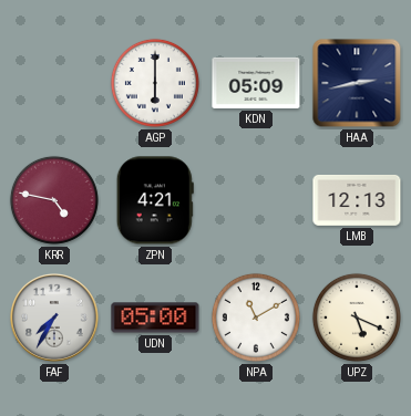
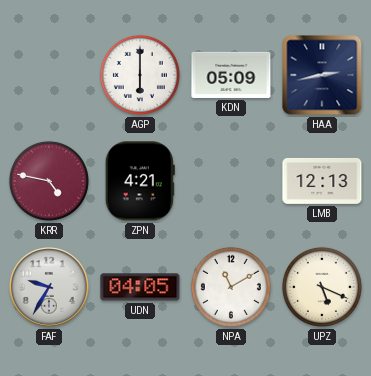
FAF: 7:35 -> 9:35 (50, 288)
UDN: 05:00 -> 04:05 (140, 287)
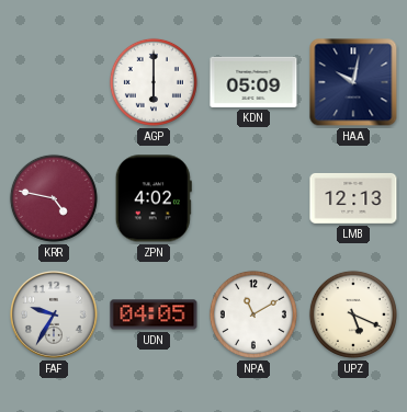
HAA: 2:43 -> 10:02 (353, 82)
ZPN: 4:21 -> 4:02 (154, 198)
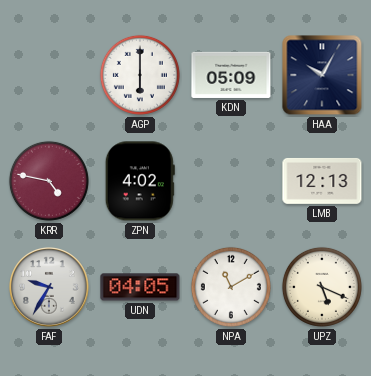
HAA: 10:02 -> 10:05 (322, 75)
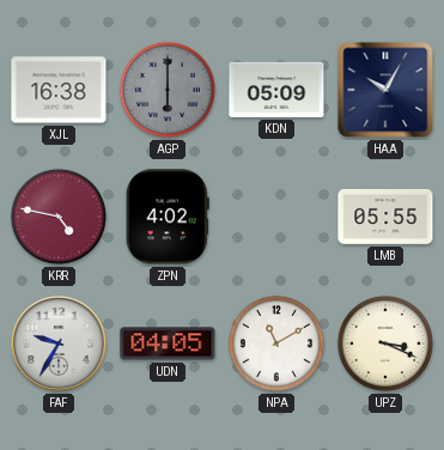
XJL: none -> 16:38 (59, 90)
AGP dial: white -> grey (168, 90)
LMB: 12:13 -> 05:55 (385, 217)
UPZ: 5:19 -> 3:19 (385, 343)
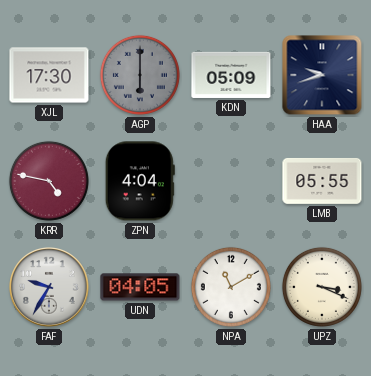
XJL: 16:38 -> 17:30 (49, 75)
HAA: 10:05 -> 9:42 (322, 75)
ZPN: 4:02 -> 4:04 (140, 181)
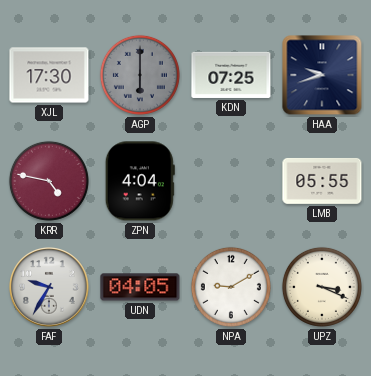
KDN: 05:09 -> 07:25 (231, 75)
NPA: 11:10 -> 9:10 (231, 287)
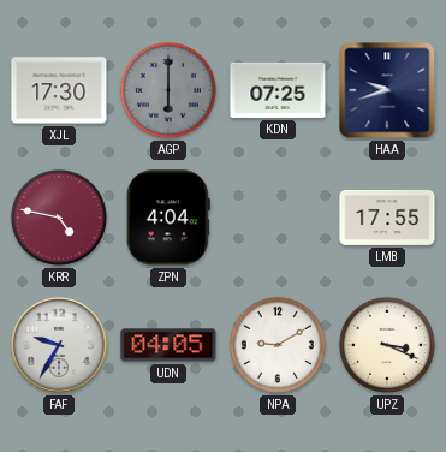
LMB: 05:55 -> 17:55 (387, 218)
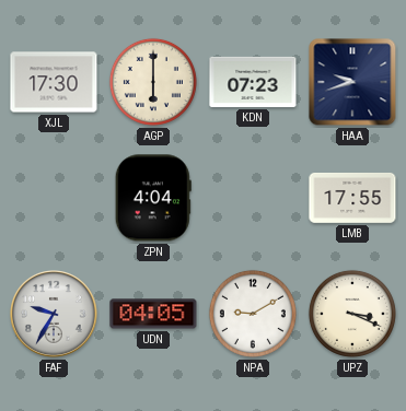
AGP dial: grey -> cream (153, 82)
KDN: 07:25 -> 07:23 (253, 82)
KRR: 4:47 -> none (59, 218)
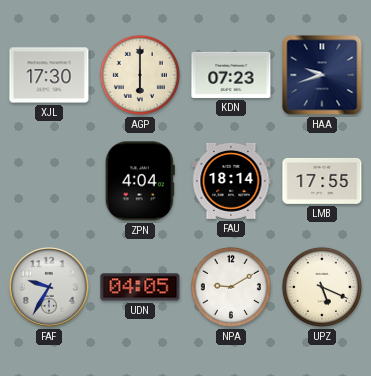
FAU: none -> 18:14 (231, 181)
UPZ: 3:19 -> 5:19 (322, 287)
